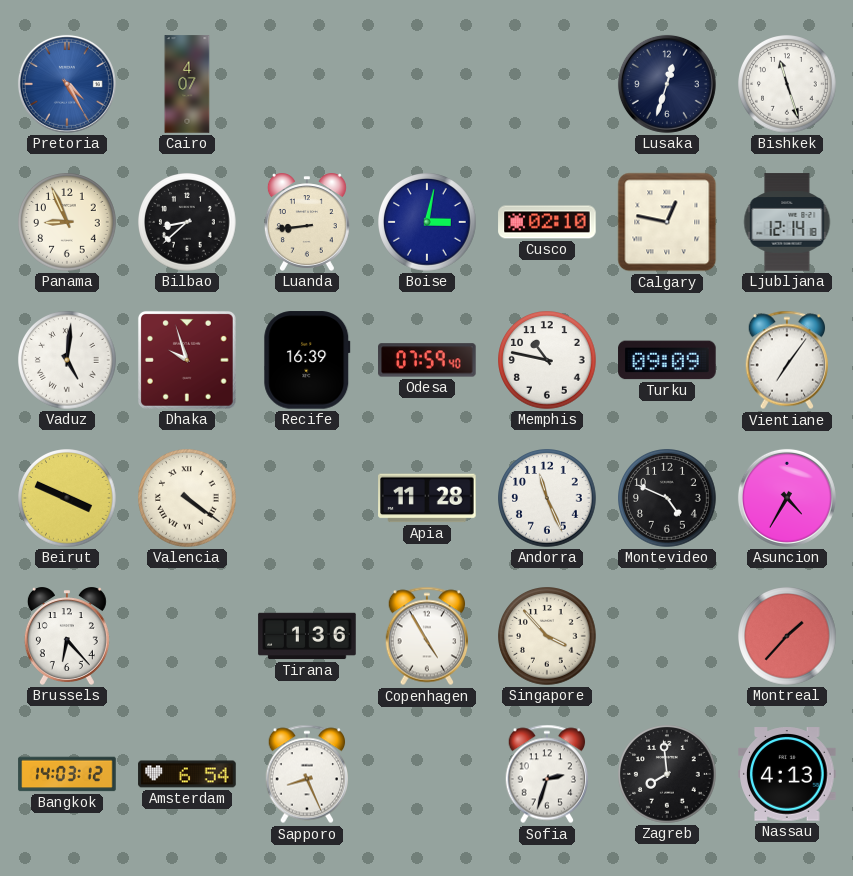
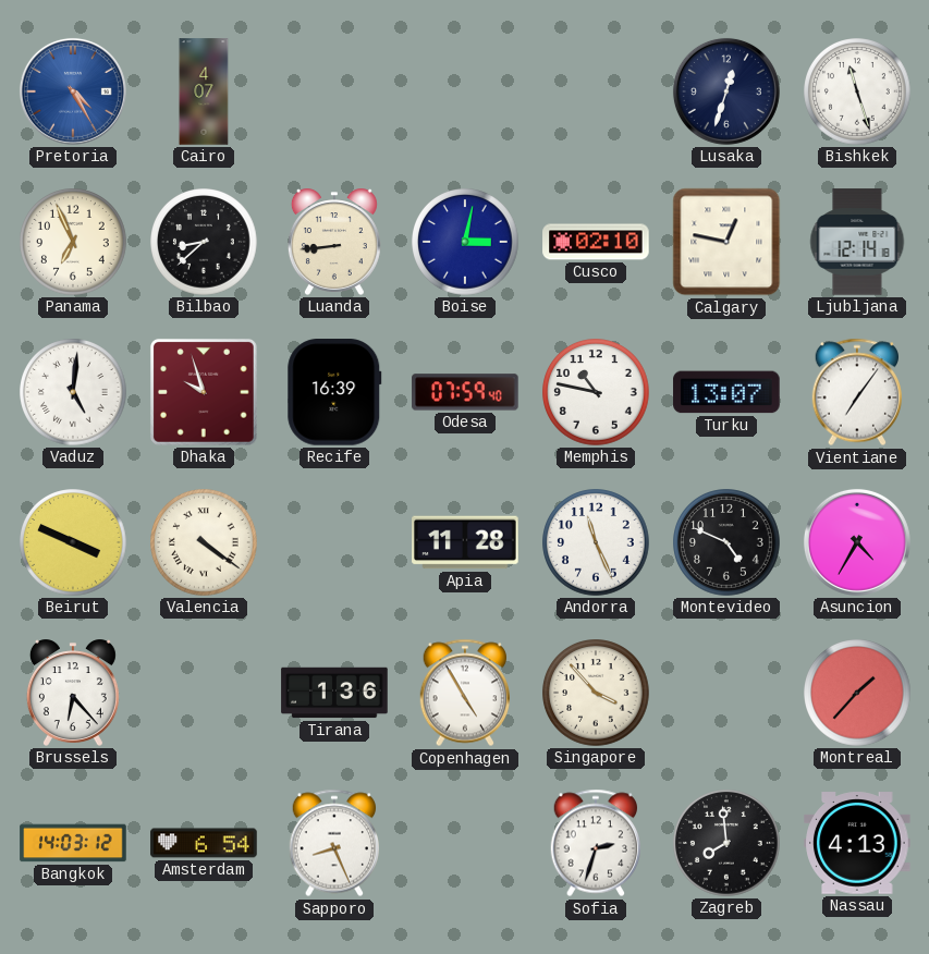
Panama: 8:56 -> 6:56 (73, 242)
Turku: 09:09 -> 13:07 (726, 392)
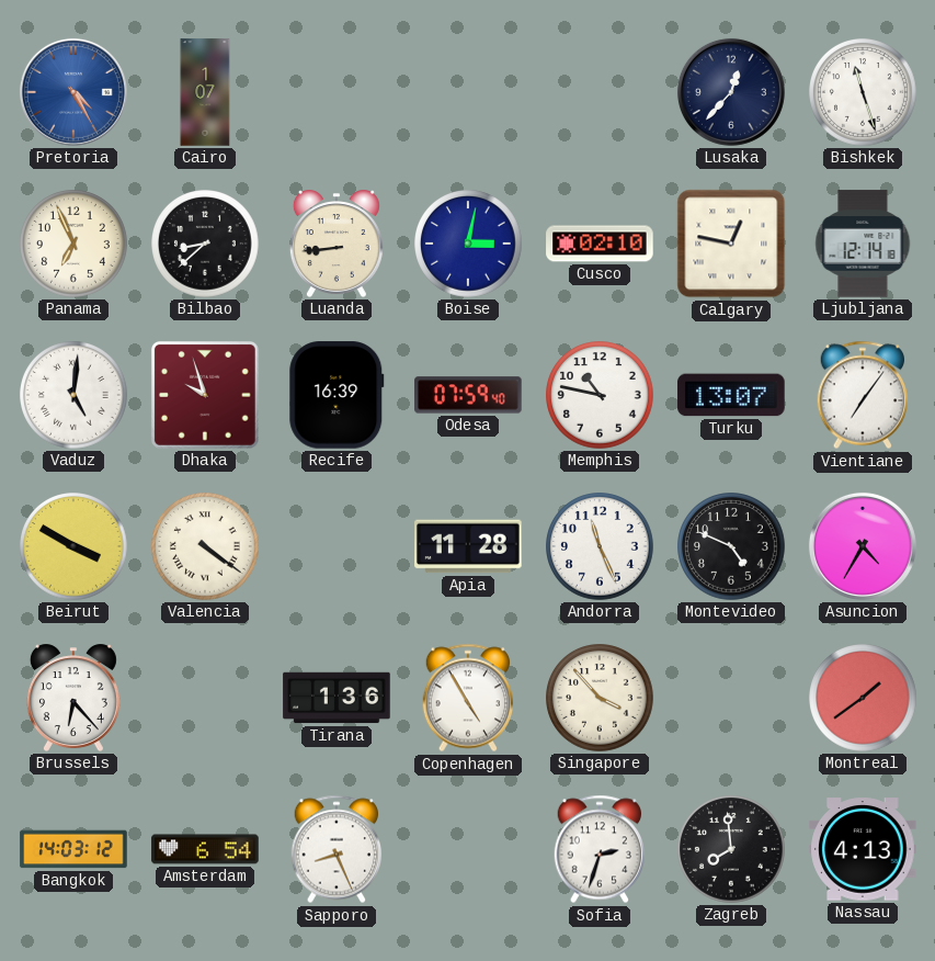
Cairo: 4:07 -> 1:07 (205, 92)
Lusaka: 12:33 -> 12:37 (731, 92)
Beirut: 3:49 -> 3:50 (73, 546)
Montreal: 1:37 -> 1:39 (863, 698)
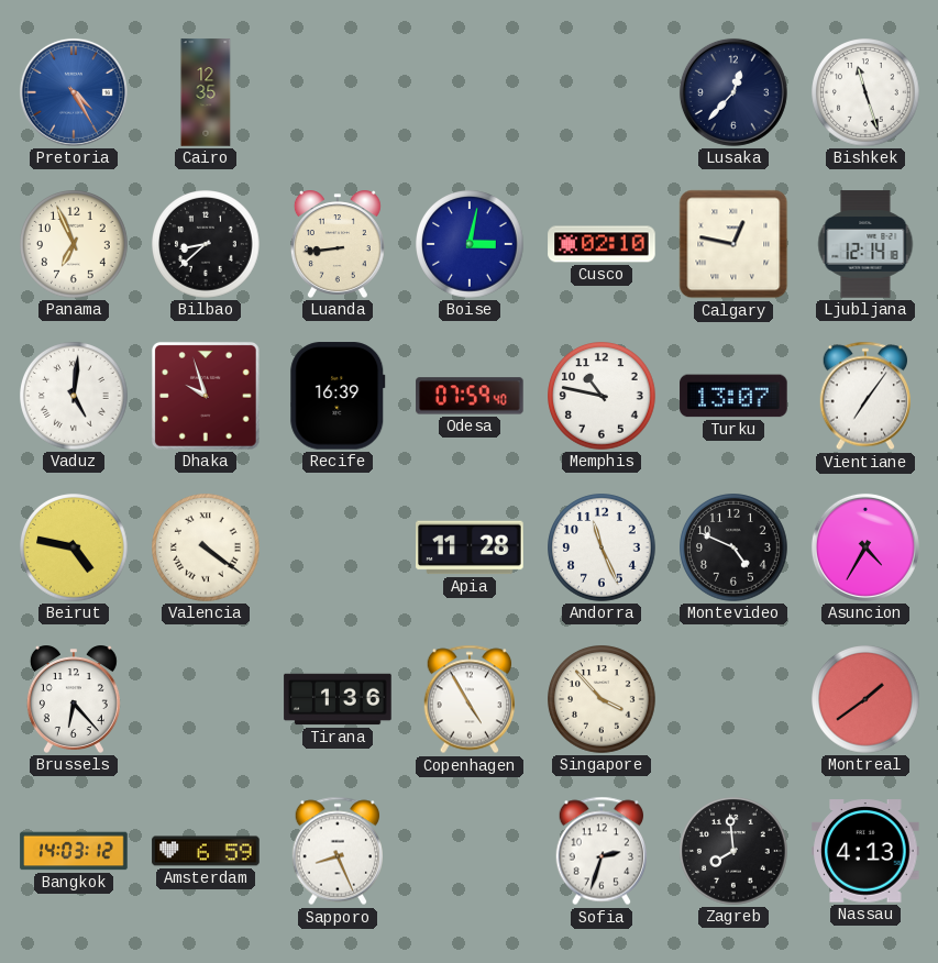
Cairo: 1:07 -> 12:35 (206, 92)
Beirut: 3:50 -> 4:47 (74, 547)
Amsterdam: 6:54 -> 6:59 (206, 851)
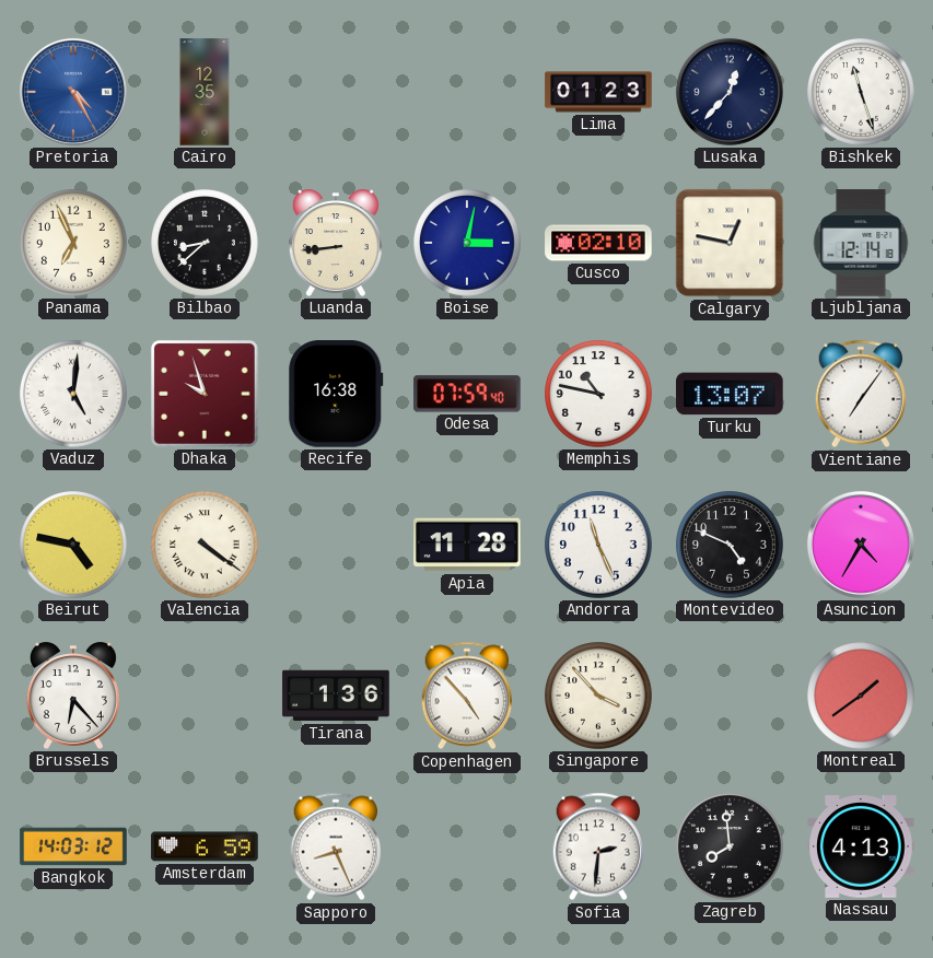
Lima: none -> 01:23 (598, 92)
Recife: 16:39 -> 16:38 (336, 394)
Copenhagen: 4:55 -> 4:53 (466, 696)
Sofia: 2:33 -> 2:31 (597, 846)
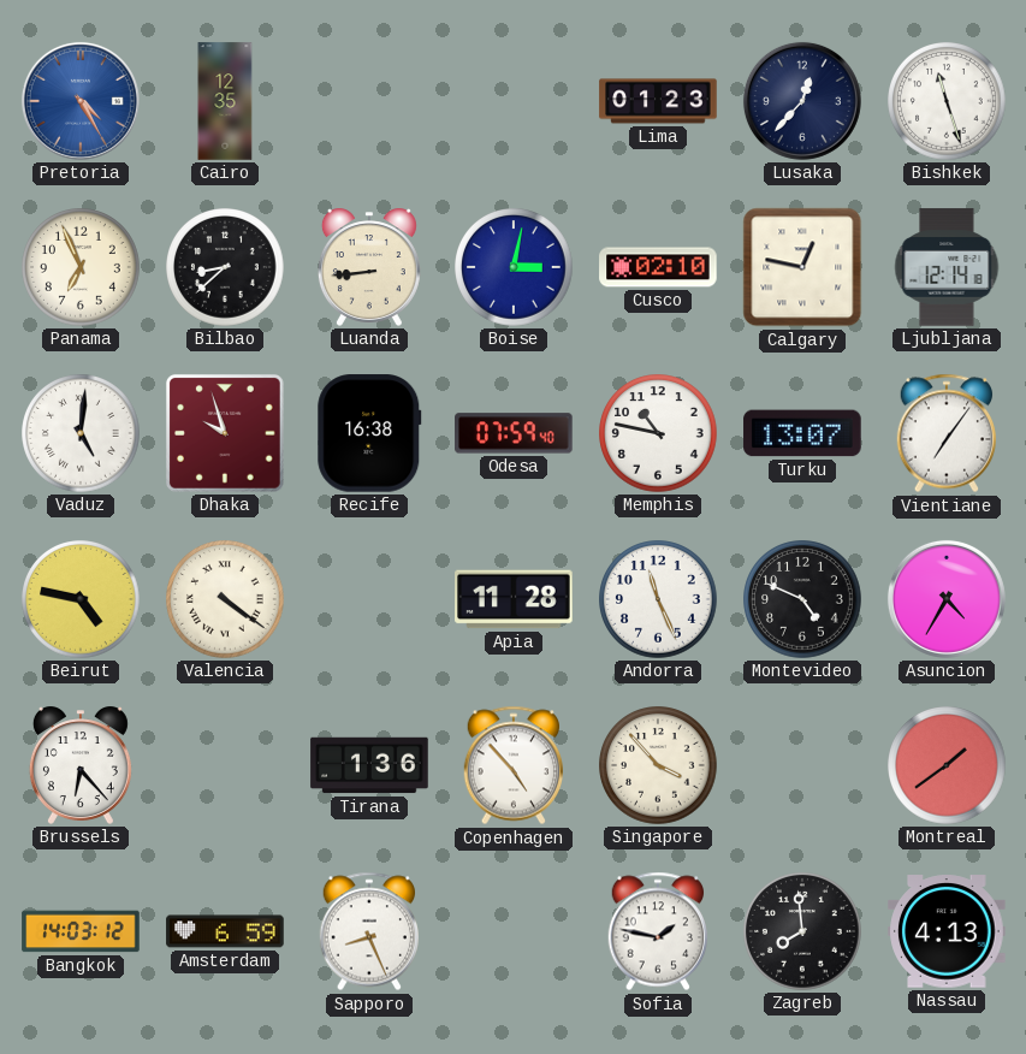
Sofia: 2:31 -> 1:47 (657, 931)
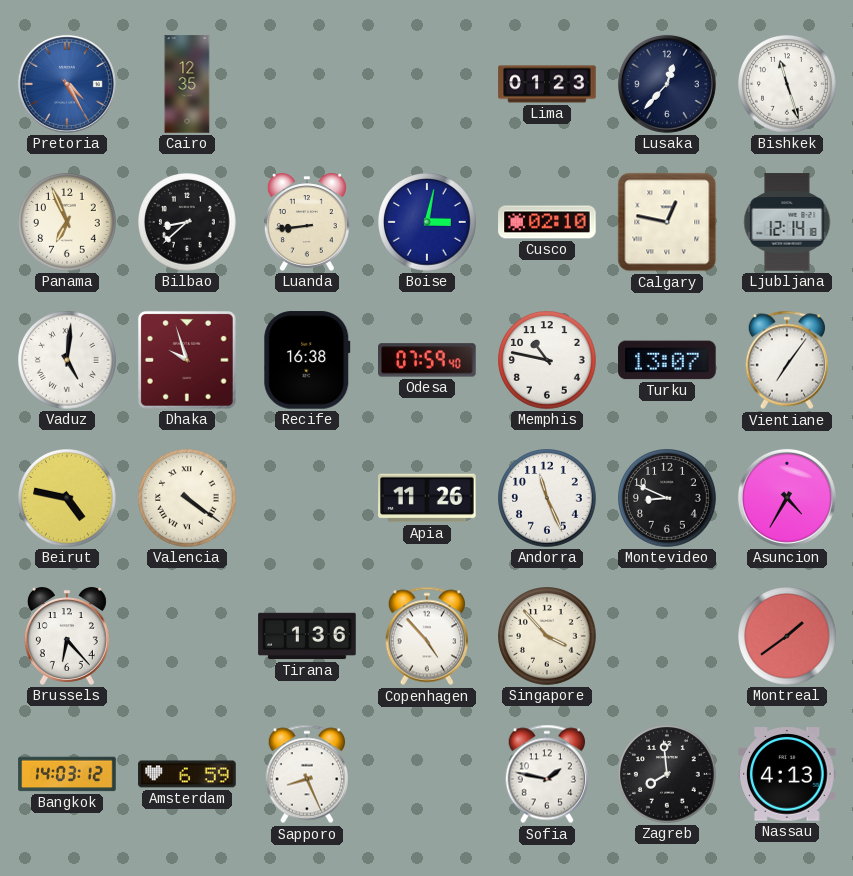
Apia: 11:28 -> 11:26 (427, 498)
Montevideo: 4:49 -> 8:49 (667, 498)
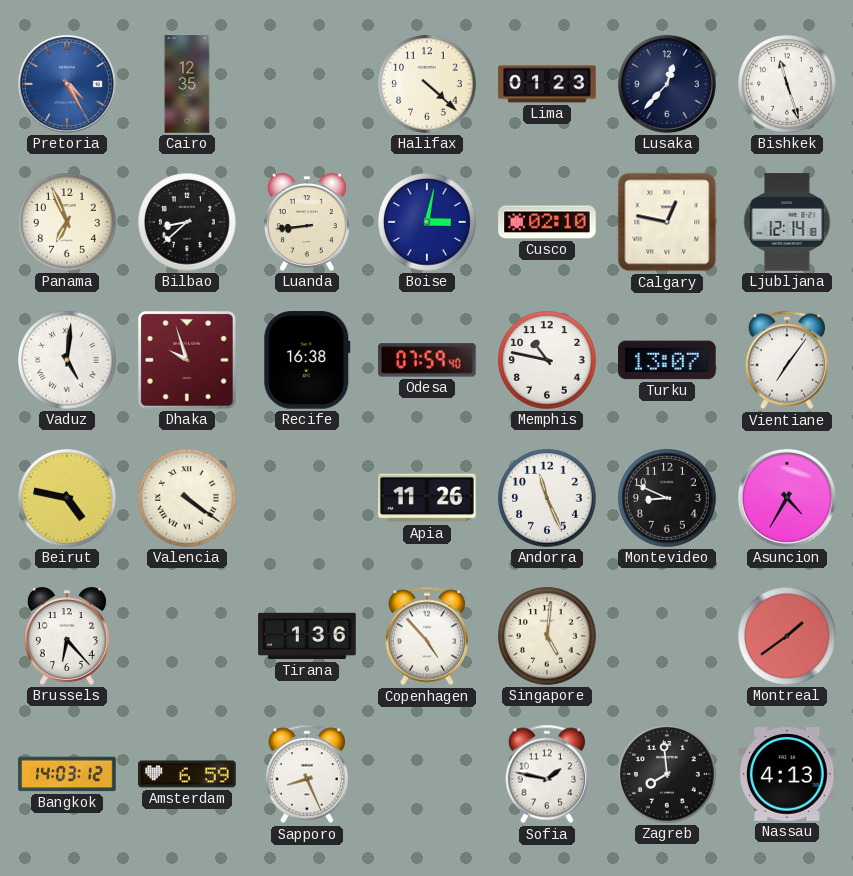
Halifax: none -> 4:22 (427, 84)
Singapore: 3:53 -> 5:01 (547, 636)
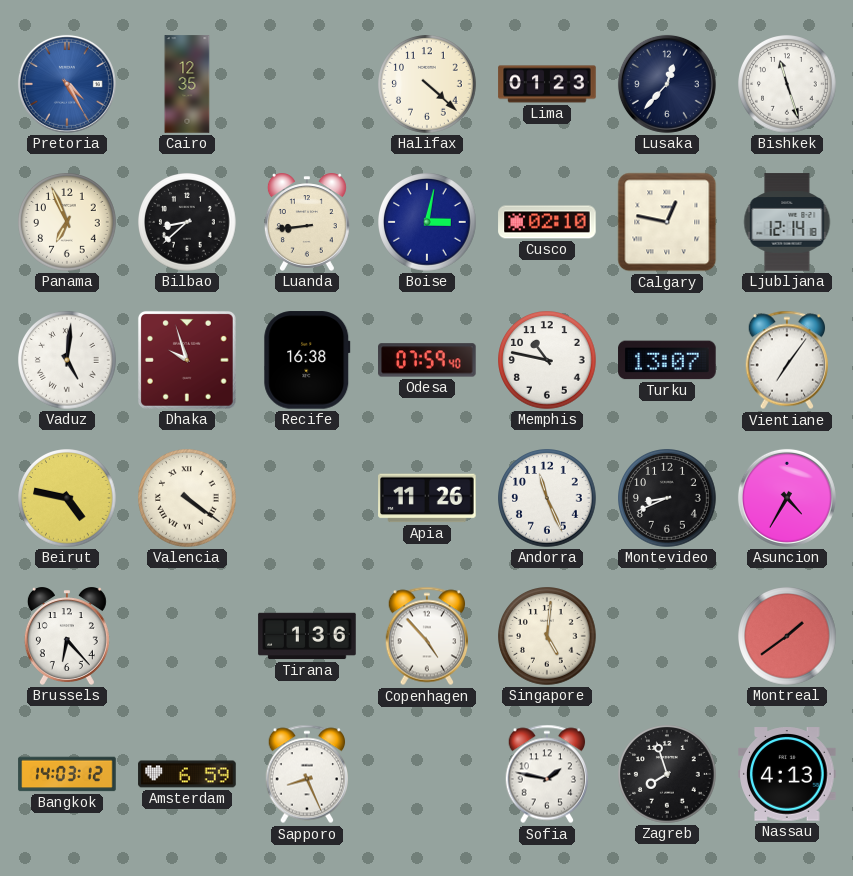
Montevideo: 8:49 -> 8:41 (667, 498)
Zagreb: 7:59 -> 7:57 (667, 774)
